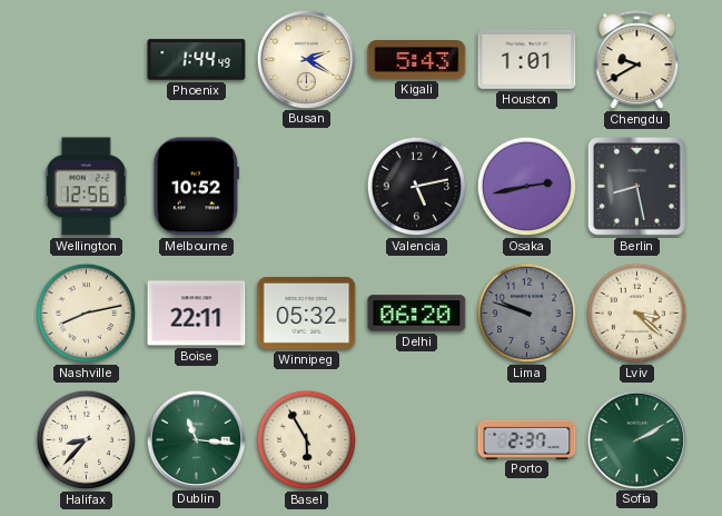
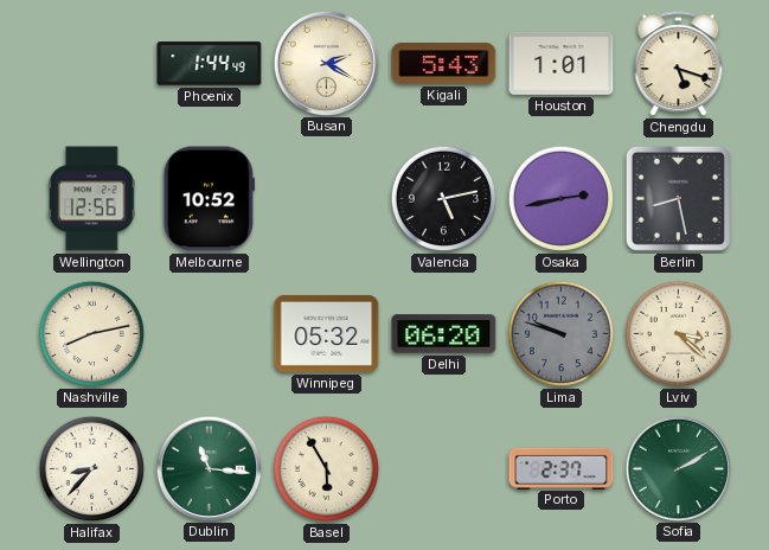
Chengdu: 9:40 -> 5:18 (679, 64)
Boise: 22:11 -> none (197, 314)
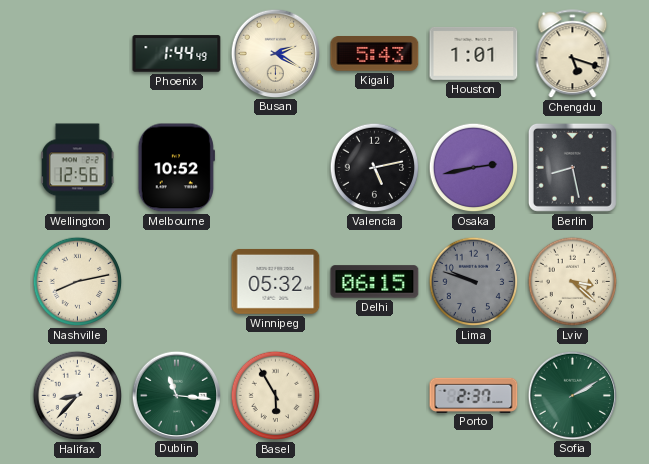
Delhi: 06:20 -> 06:15 (375, 282)
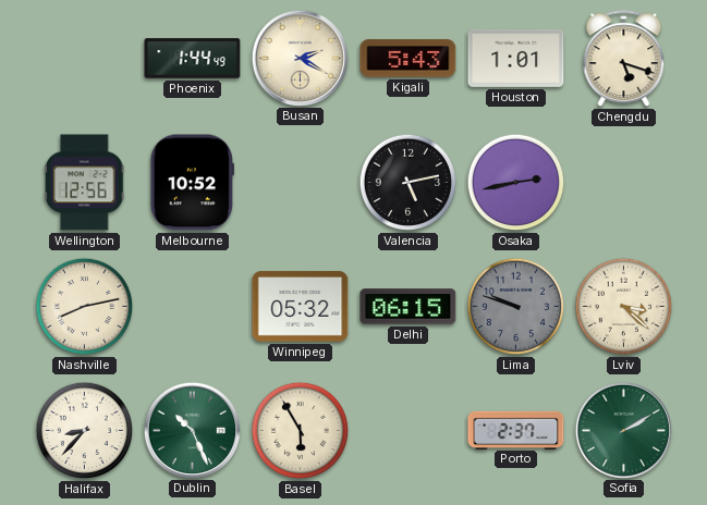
Berlin: 8:28 -> none (572, 167)
Dublin: 11:16 -> 10:26 (192, 430)
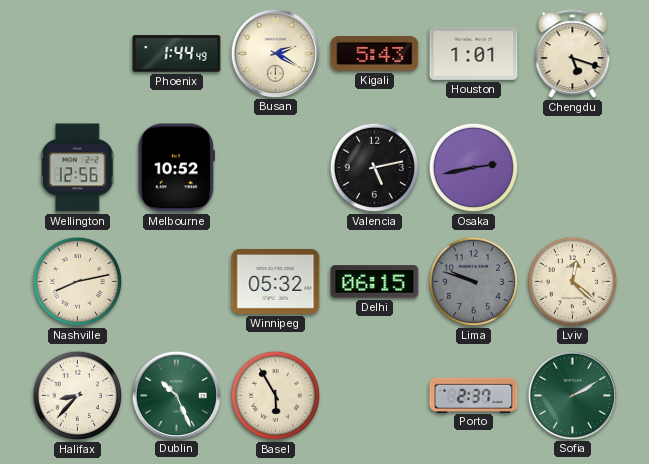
Lviv: 3:22 -> 12:22 (573, 282)
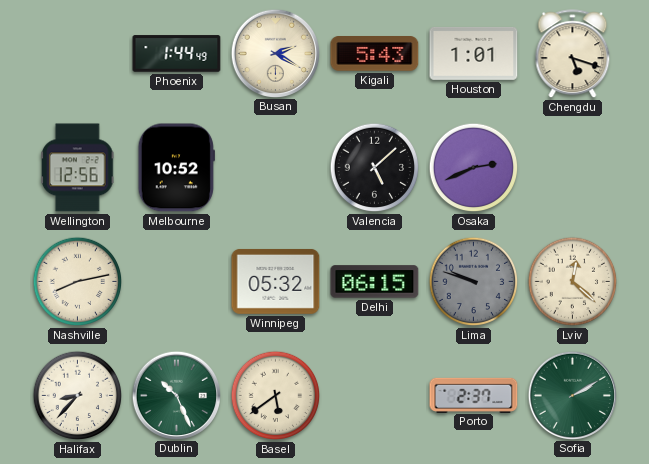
Valencia: 5:13 -> 5:08 (375, 168)
Osaka: 2:43 -> 2:41 (474, 168)
Basel: 5:55 -> 5:39 (276, 396)
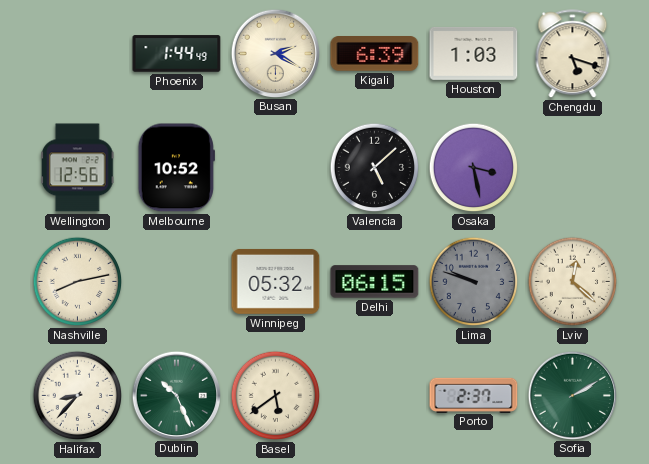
Kigali: 5:43 -> 6:39 (375, 54)
Houston: 1:01 -> 1:03 (474, 53)
Osaka: 2:41 -> 3:28 (474, 168)
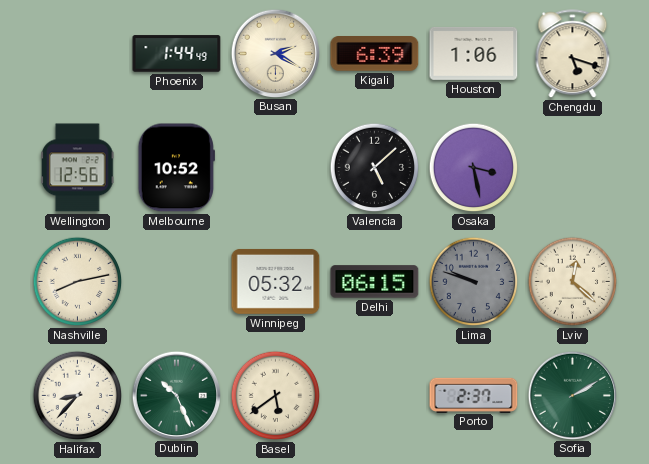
Houston: 1:03 -> 1:06 (474, 53)
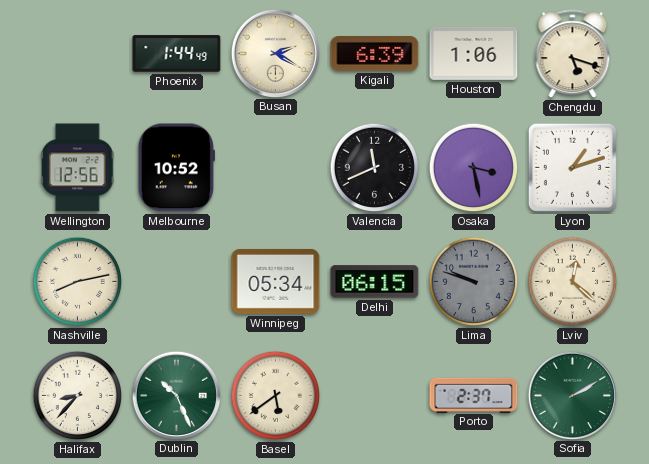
Valencia: 5:08 -> 11:41 (375, 168)
Lyon: none -> 1:12 (572, 167)
Winnipeg: 05:32 -> 05:34 (276, 281)
